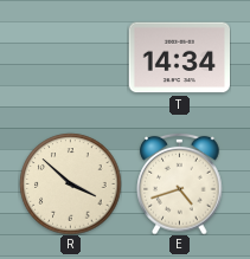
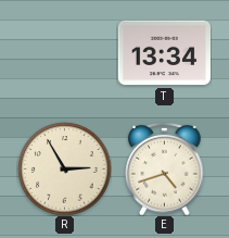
T: 14:34 -> 13:34 (164, 53)
R: 3:52 -> 2:55 (64, 168)
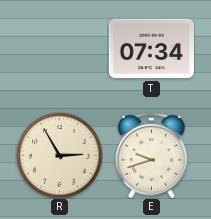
T: 13:34 -> 07:34 (151, 49)
E: 4:42 -> 9:42 (152, 155)
